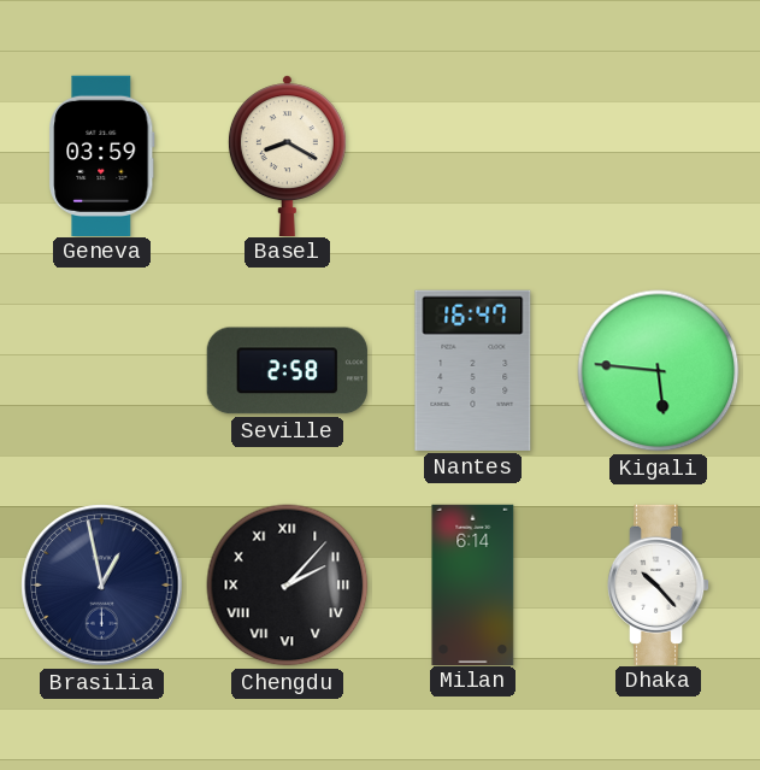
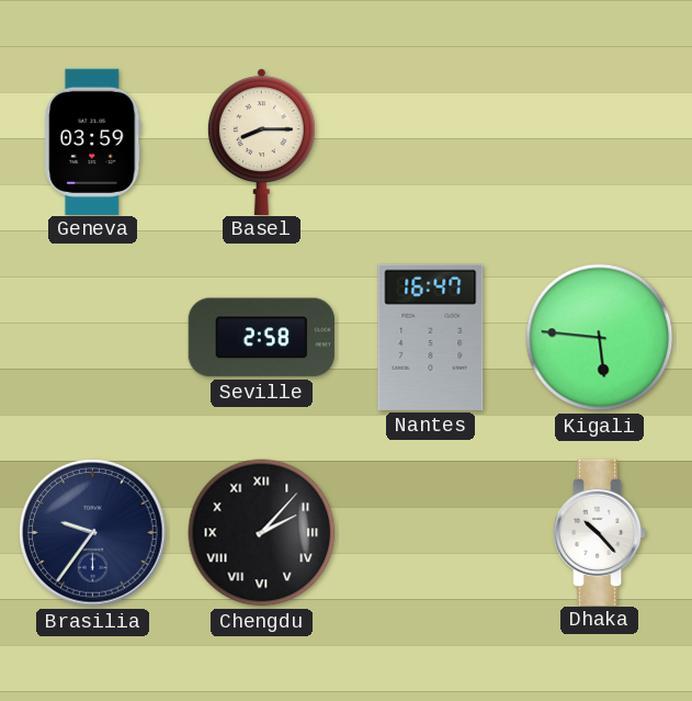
Basel: 8:20 -> 8:15 (261, 142)
Brasilia: 12:58 -> 9:36 (93, 533)
Milan: 6:14 -> none (473, 584)
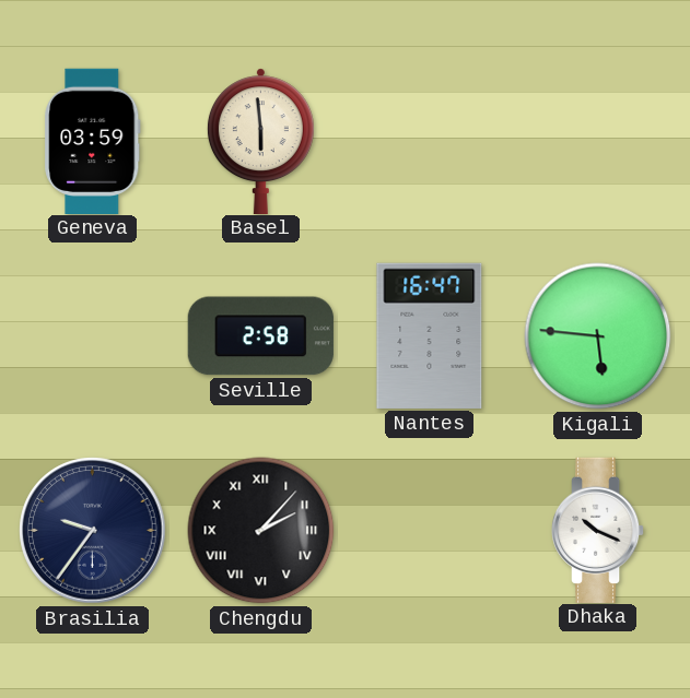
Basel: 8:15 -> 5:59 (260, 141)
Dhaka: 10:23 -> 10:19 (598, 530)
